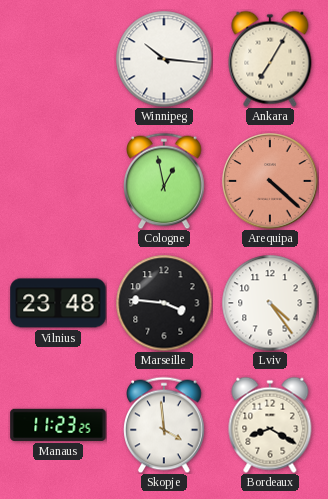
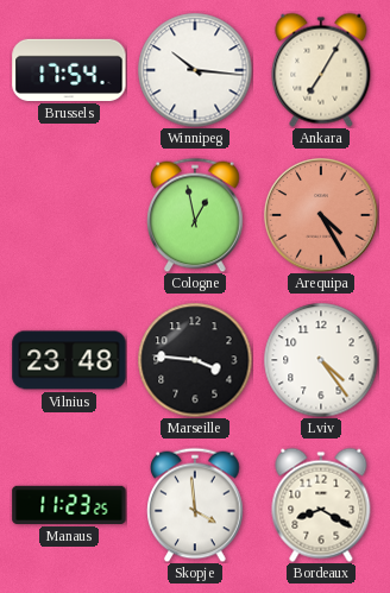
Brussels: none -> 17:54 (69, 70)
Arequipa: 4:22 -> 4:25 (321, 215)
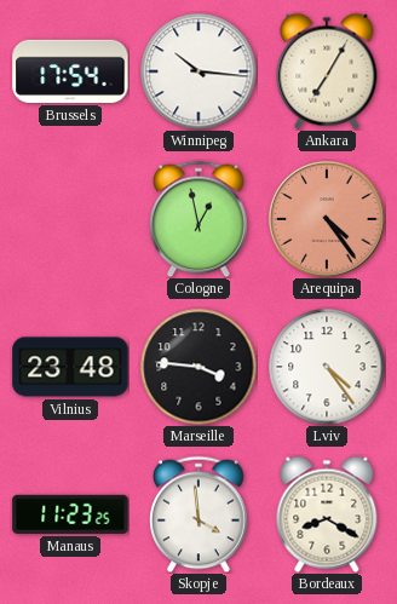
Arequipa: 4:25 -> 4:24 (327, 219)
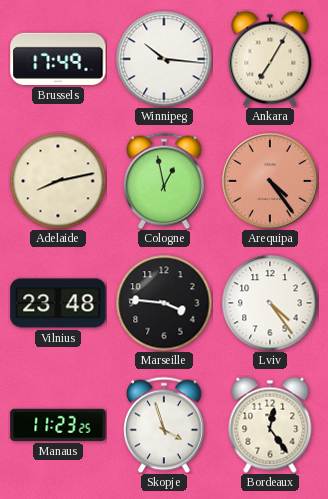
Brussels: 17:54 -> 17:49 (58, 59)
Adelaide: none -> 8:13 (58, 181)
Skopje: 3:59 -> 3:57 (164, 425)
Bordeaux: 8:20 -> 12:24 (270, 425)
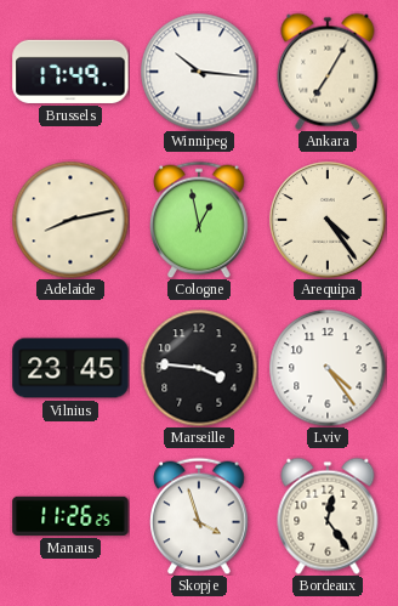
Arequipa dial: salmon -> cream (328, 220)
Vilnius: 23:48 -> 23:45 (70, 368)
Manaus: 11:23 -> 11:26 (70, 516)
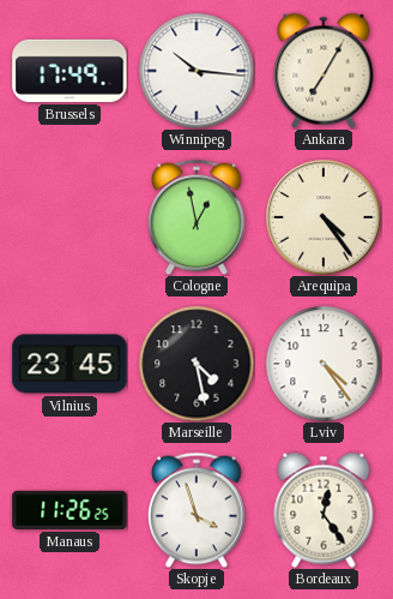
Adelaide: 8:13 -> none (70, 220)
Marseille: 3:46 -> 4:28 (196, 364)
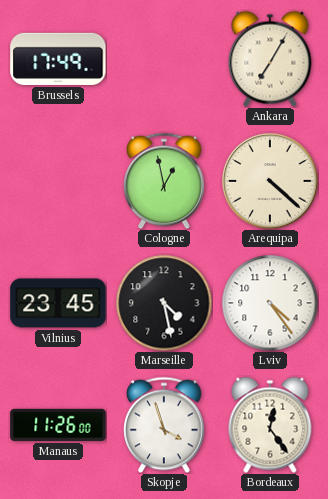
Winnipeg: 10:16 -> none (196, 71)
Arequipa: 4:24 -> 4:22 (270, 181)
Manaus: 11:26:25 -> 11:26:00 (58, 425)
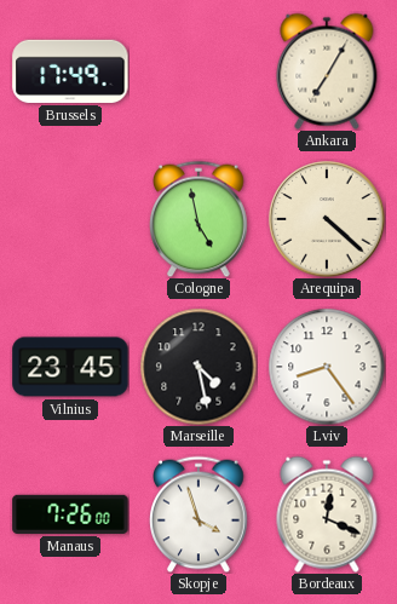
Cologne: 12:58 -> 4:58 (198, 219)
Lviv: 4:24 -> 8:24 (327, 367)
Manaus: 11:26 -> 7:26 (70, 514)
Bordeaux: 12:24 -> 12:19 (327, 514)
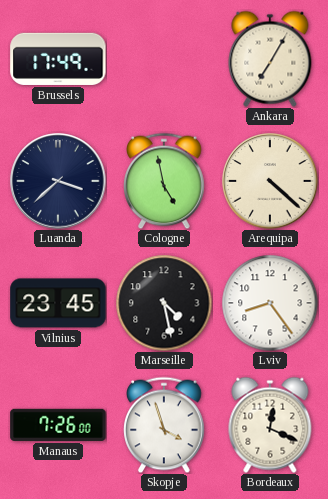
Luanda: none -> 3:38 (58, 181)
